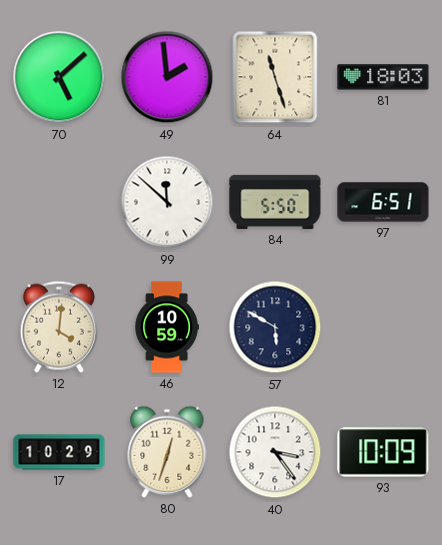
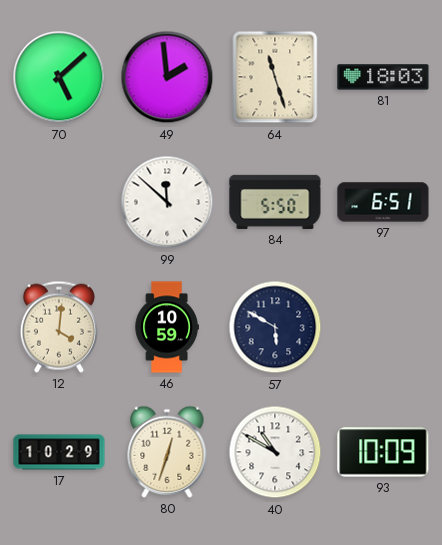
40: 3:24 -> 10:50 (275, 452)
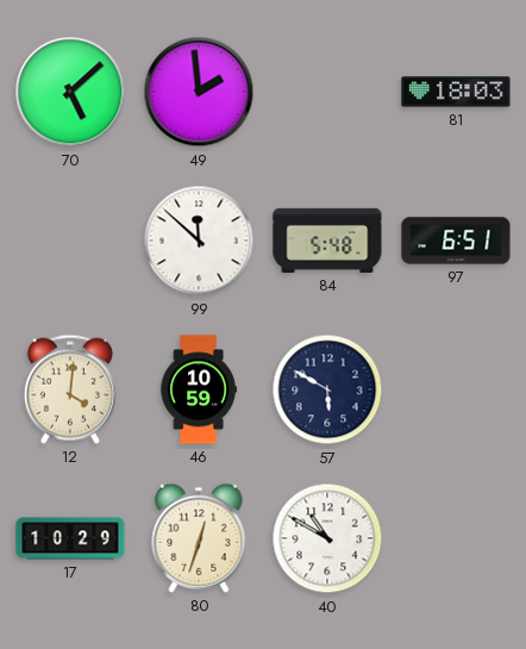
64: 11:27 -> none (275, 77)
84: 5:50 -> 5:48 (327, 241)
93: 10:09 -> none (383, 452)
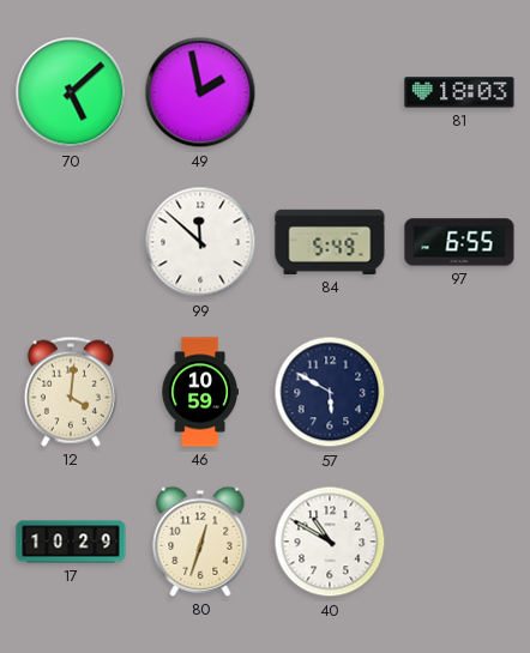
49: 1:59 -> 1:58 (200, 92)
84: 5:48 -> 5:49 (330, 242)
97: 6:51 -> 6:55 (459, 242)
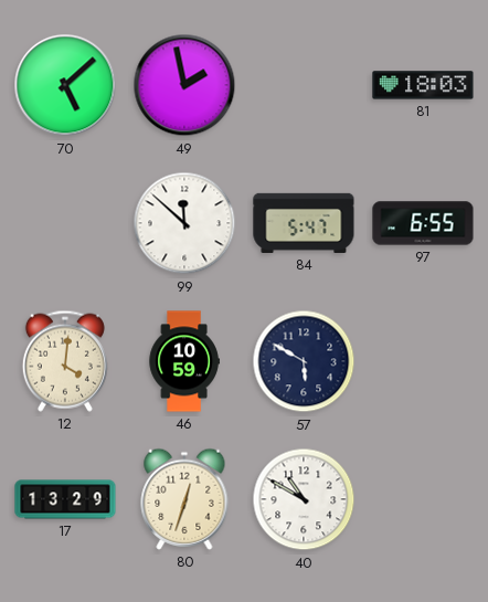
84: 5:49 -> 5:47 (304, 223)
17: 10:29 -> 13:29 (65, 499)
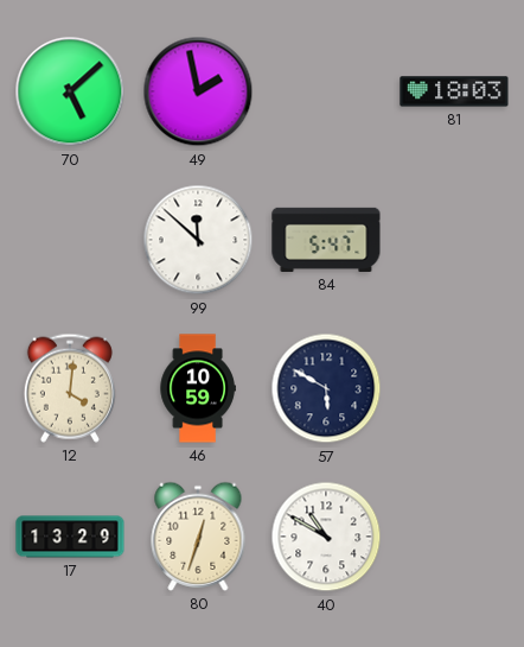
97: 6:55 -> none (423, 223)
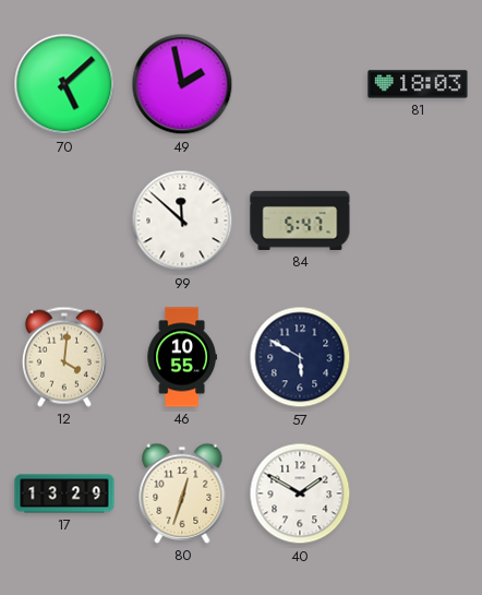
46: 10:59 -> 10:55 (182, 357)
40: 10:50 -> 1:50 (300, 493)
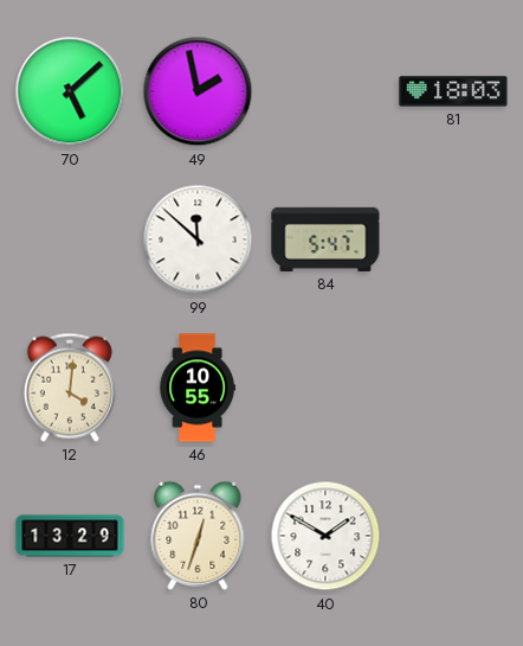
57: 5:50 -> none (300, 357)
